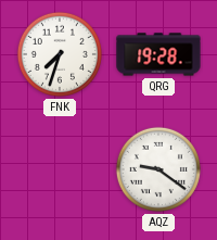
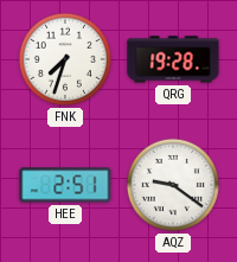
HEE: none -> 2:51 (65, 185)
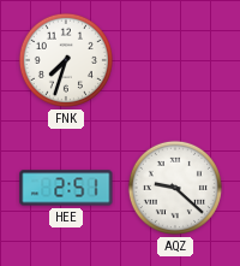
QRG: 19:28 -> none (173, 59)
AQZ: 9:21 -> 9:22 (175, 188)
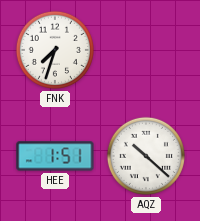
HEE: 2:51 -> 1:51 (55, 156)
AQZ: 9:22 -> 10:22 (146, 156)
